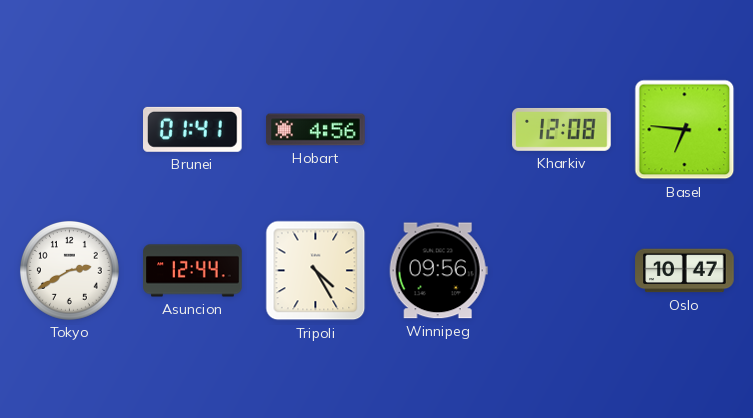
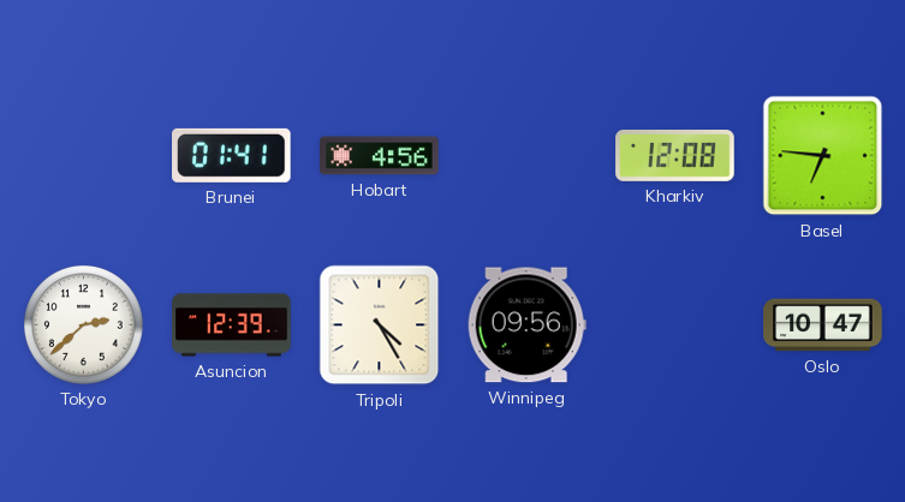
Tokyo: 2:40 -> 2:38 (84, 325)
Asuncion: 12:44 -> 12:39 (232, 325)
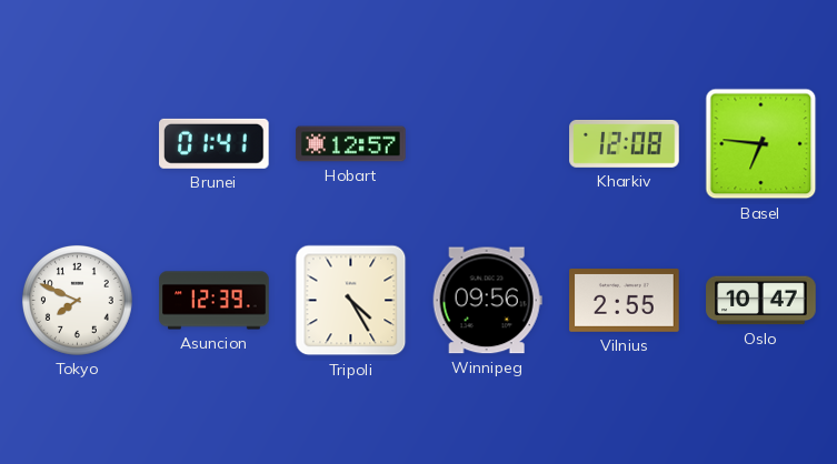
Hobart: 4:56 -> 12:57 (351, 144)
Tokyo: 2:38 -> 7:49 (78, 301)
Vilnius: none -> 2:55 (625, 301)
